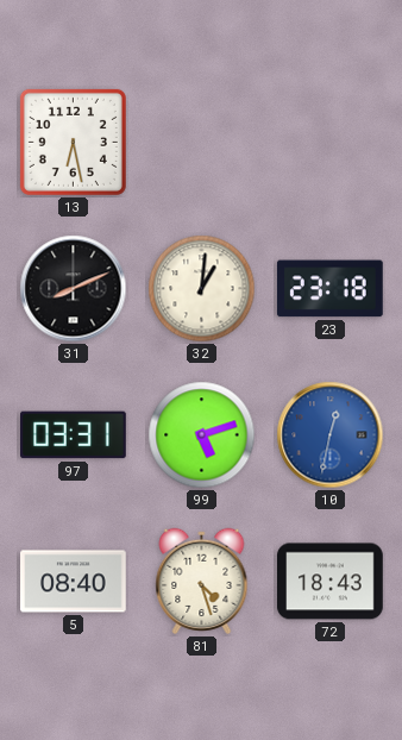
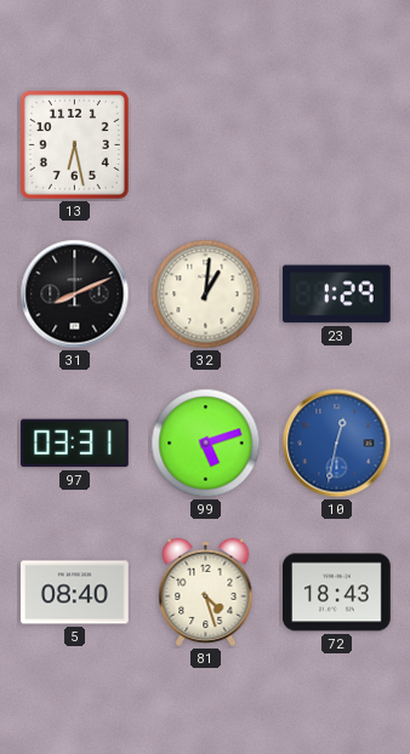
23: 23:18 -> 1:29 (336, 295)
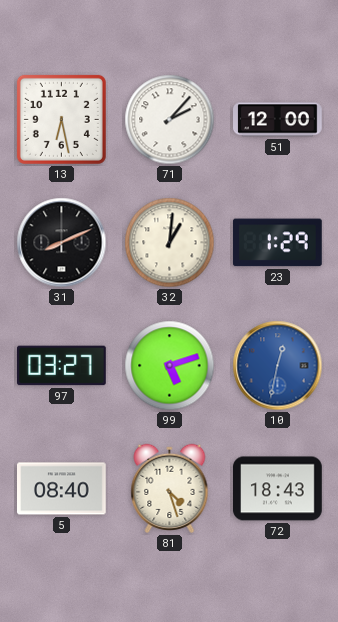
71: none -> 2:07 (170, 120)
51: none -> 12:00 (278, 120)
97: 03:31 -> 03:27 (62, 366)
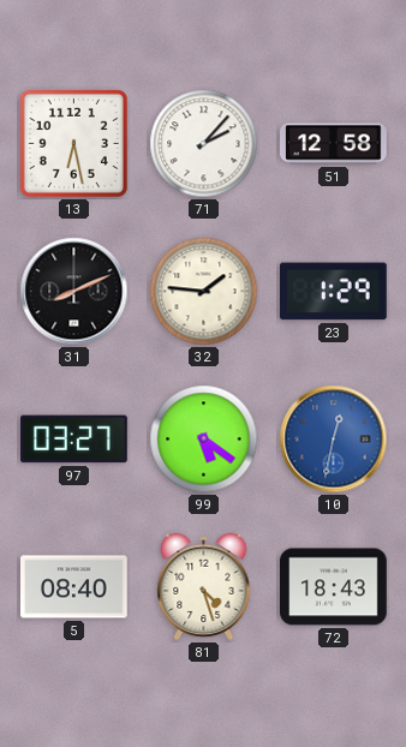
51: 12:00 -> 12:58 (334, 144)
32: 1:01 -> 1:46 (204, 292)
99: 5:12 -> 5:21 (204, 440)
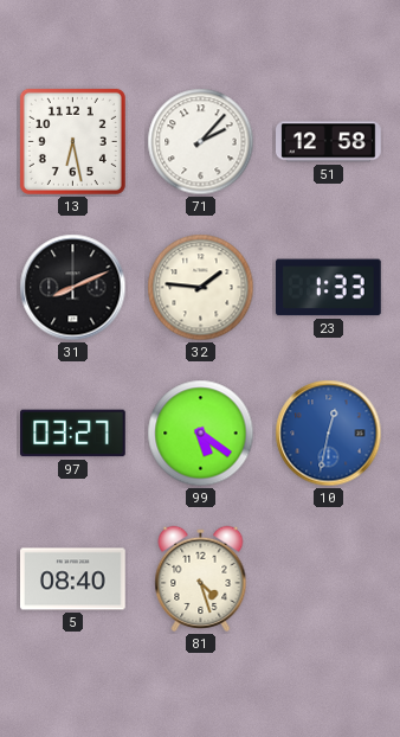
23: 1:29 -> 1:33 (328, 288)
72: 18:43 -> none (334, 587)
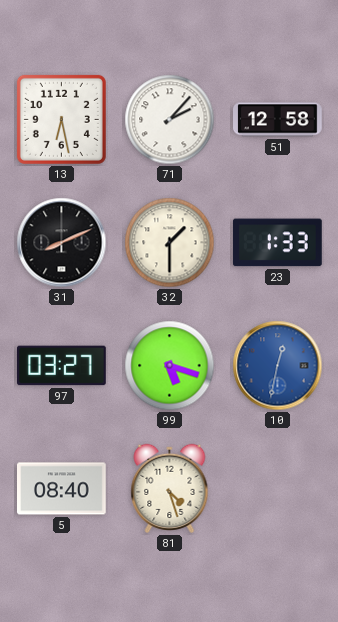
32: 1:46 -> 1:30 (170, 243)
99: 5:21 -> 5:18 (170, 366)
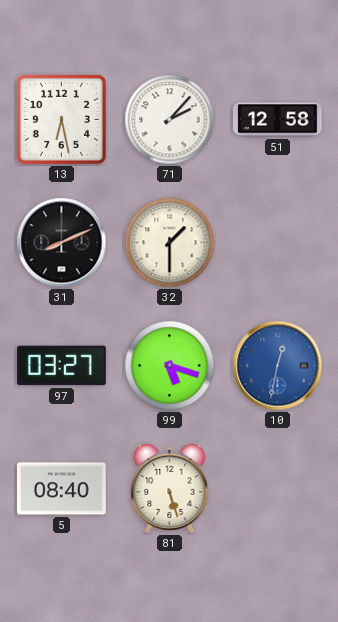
23: 1:33 -> none (277, 243)
81: 4:27 -> 5:27 (170, 488)
